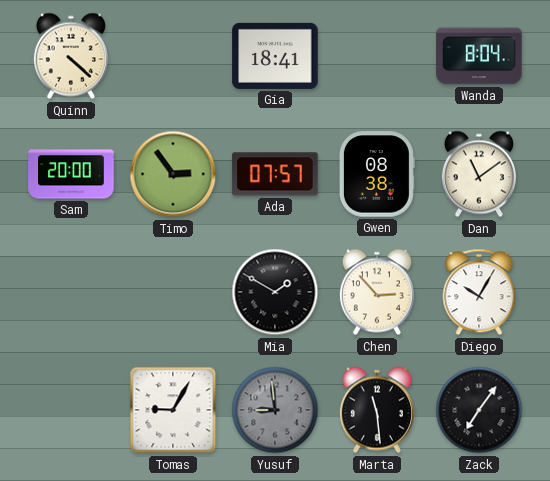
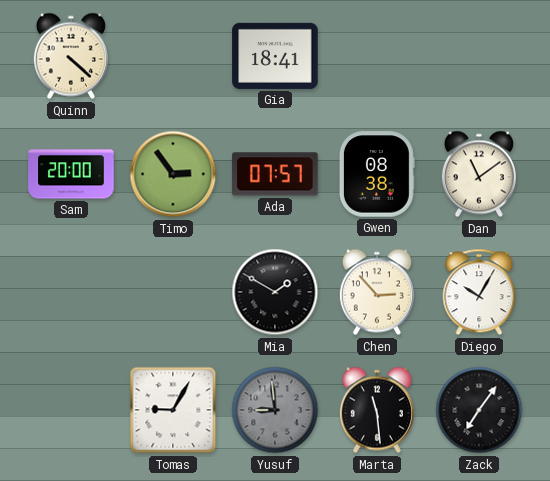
Wanda: 8:04 -> none (479, 56)
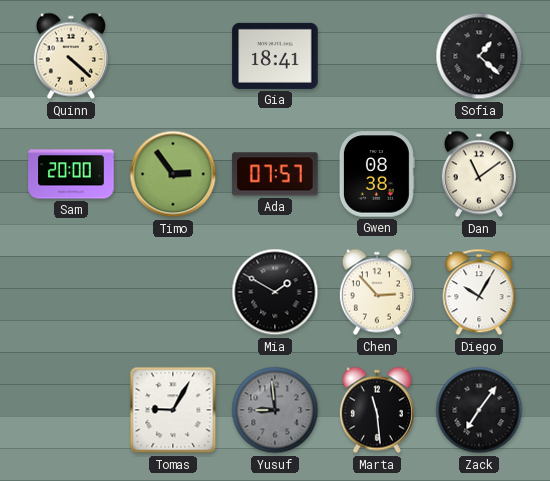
Sofia: none -> 1:22 (479, 56)
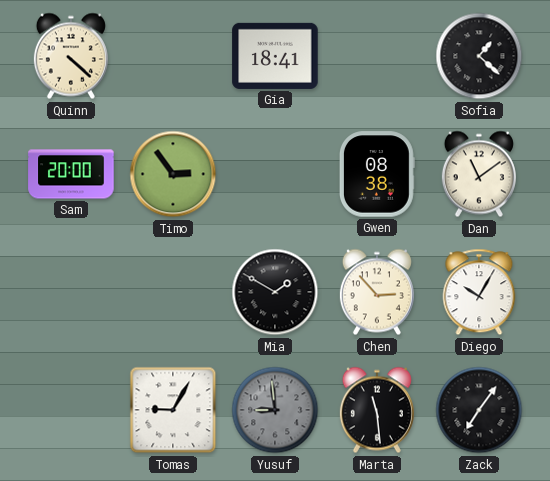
Ada: 07:57 -> none (275, 174)
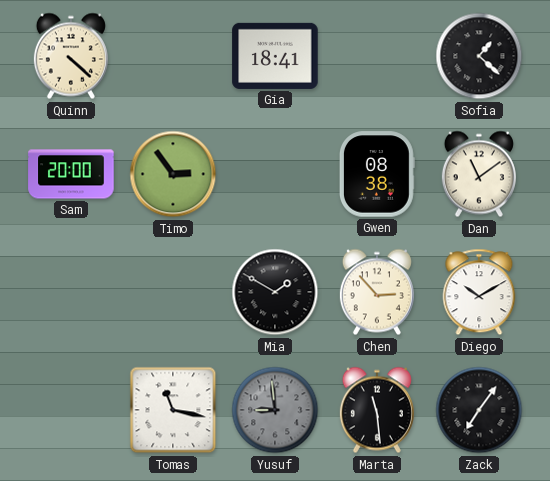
Diego: 10:05 -> 10:10 (479, 292)
Tomas: 9:05 -> 11:17 (173, 410)
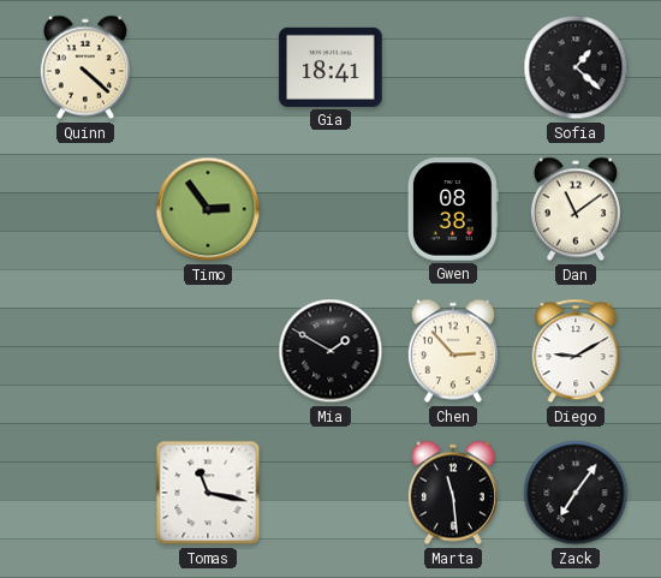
Sam: 20:00 -> none (71, 174)
Diego: 10:10 -> 9:10 (576, 351)
Yusuf: 8:59 -> none (275, 410)
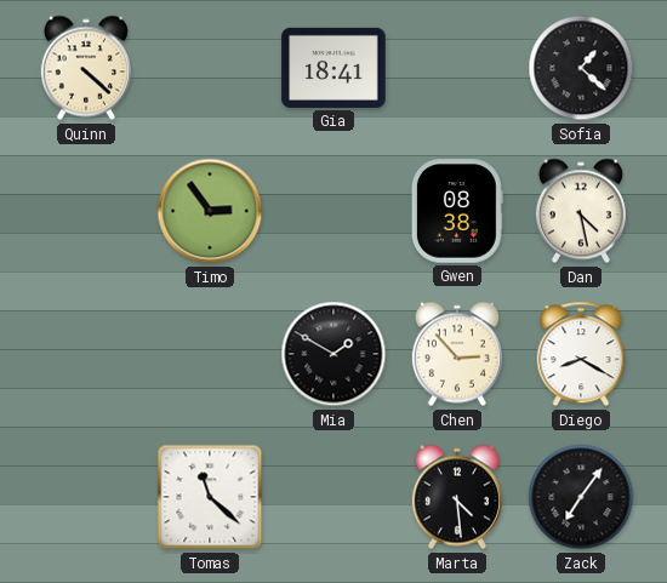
Dan: 11:09 -> 4:28 (581, 211)
Diego: 9:10 -> 8:20 (581, 354)
Tomas: 11:17 -> 11:22 (210, 497)
Marta: 11:29 -> 4:29 (457, 497)
